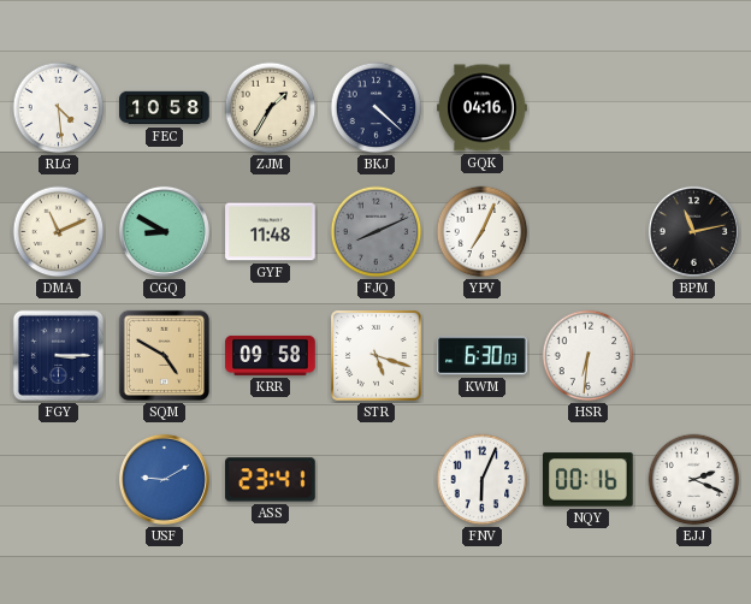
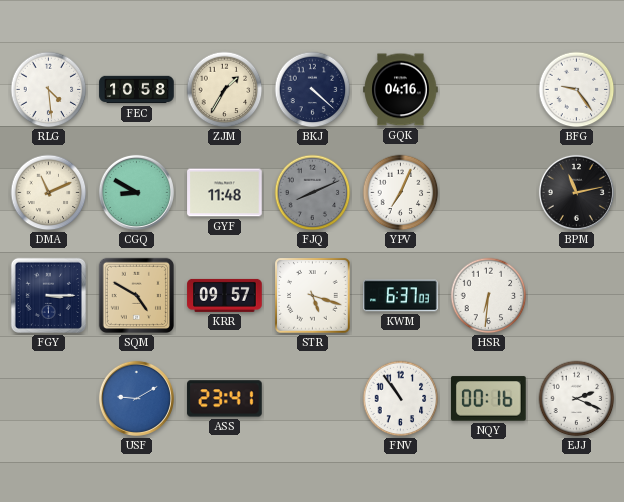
BFG: none -> 9:24 (577, 90)
KRR: 09:58 -> 09:57 (225, 295)
KWM: 6:30 -> 6:37 (401, 296)
FNV: 6:04 -> 10:54 (401, 399)
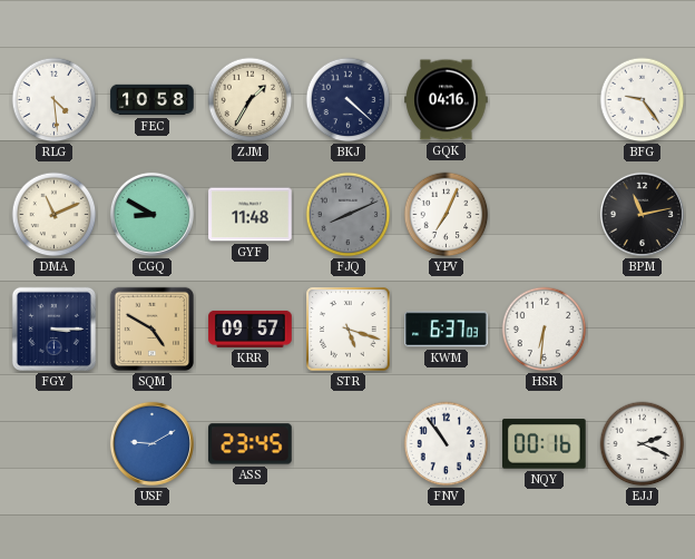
ASS: 23:41 -> 23:45 (251, 444)
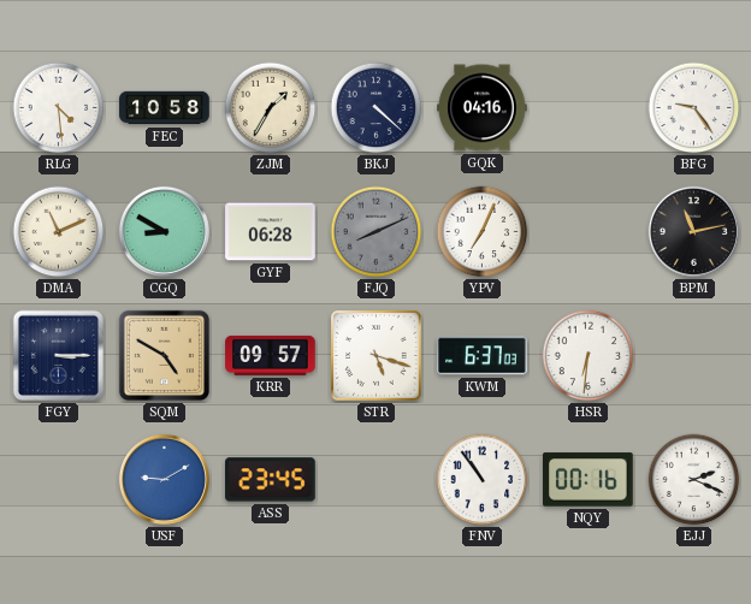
GYF: 11:48 -> 06:28 (271, 232)
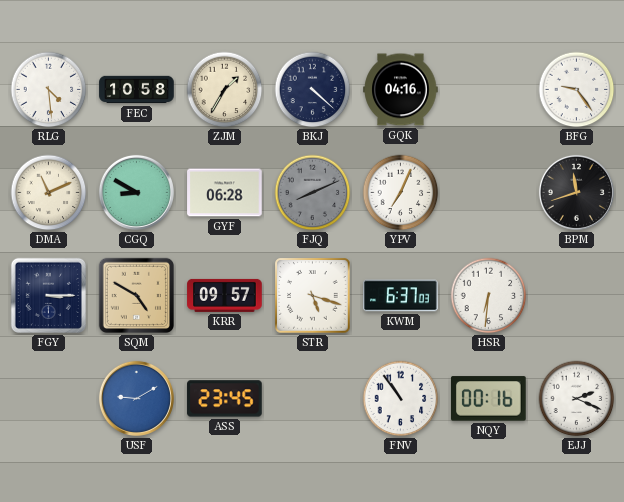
BPM: 11:13 -> 11:42 (576, 192)
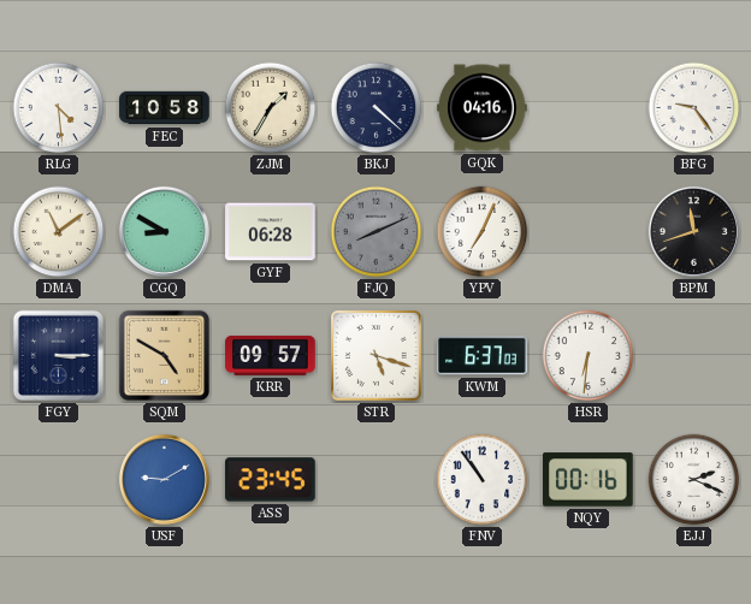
DMA: 11:11 -> 11:09 (59, 232)
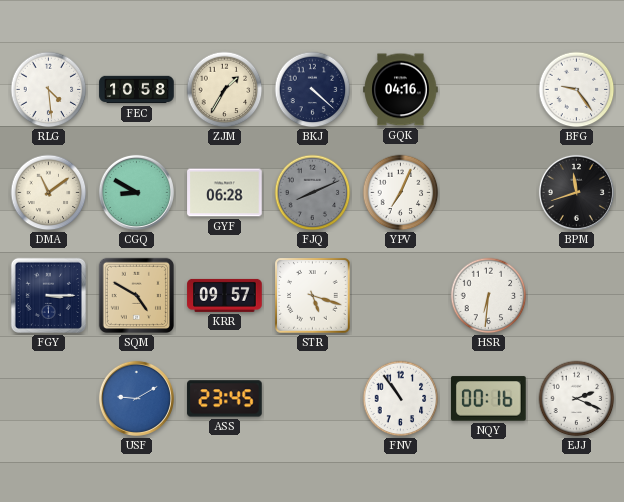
KWM: 6:37 -> none (483, 356)
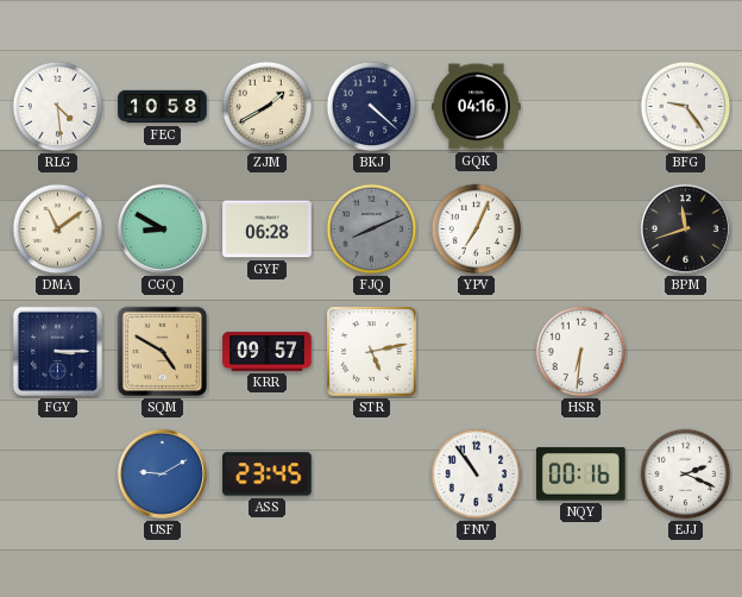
ZJM: 1:35 -> 1:40 (268, 107)
STR: 5:18 -> 5:13 (372, 352)
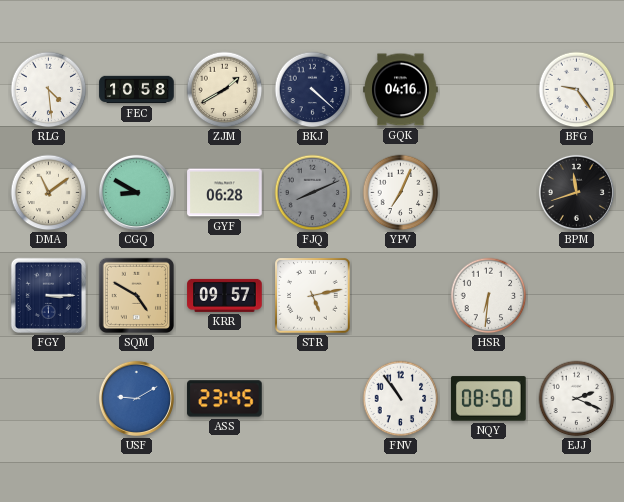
NQY: 00:16 -> 08:50 (489, 399)
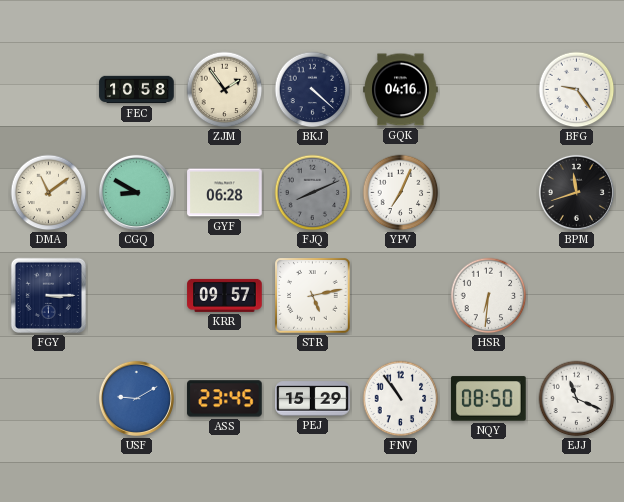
RLG: 4:29 -> none (49, 90)
ZJM: 1:40 -> 1:54 (225, 90)
SQM: 4:50 -> none (136, 295)
PEJ: none -> 15:29 (313, 399)
EJJ: 2:19 -> 11:19 (577, 399)
